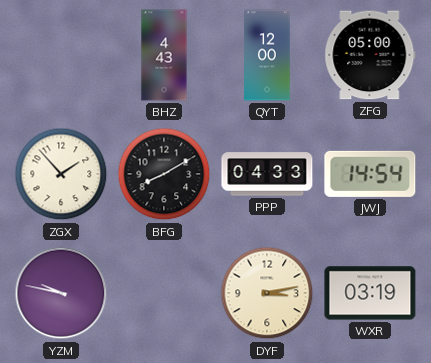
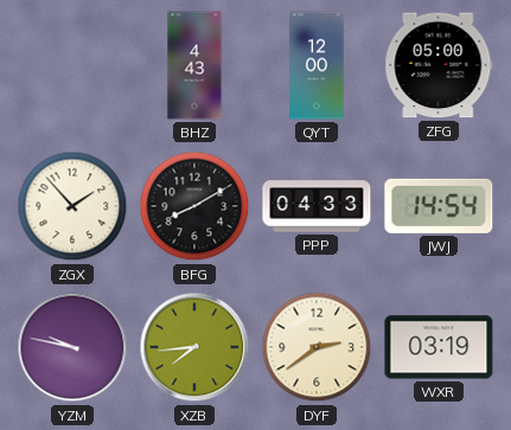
XZB: none -> 7:44 (194, 347)
DYF: 3:13 -> 2:39 (317, 347)
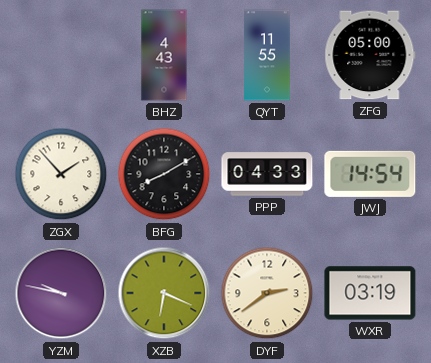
QYT: 12:00 -> 11:55 (267, 55)
XZB: 7:44 -> 6:19 (164, 293)
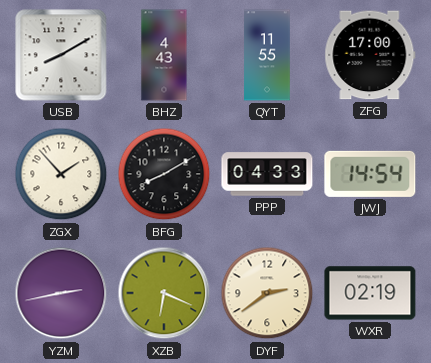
USB: none -> 8:10 (61, 55)
ZFG: 05:00 -> 17:00 (370, 55)
YZM: 9:47 -> 2:43 (61, 293)
WXR: 03:19 -> 02:19 (370, 293)
